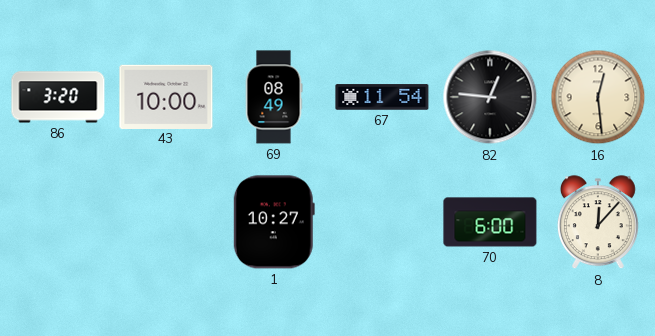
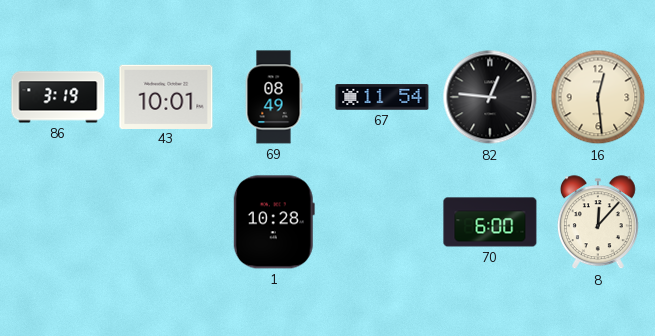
86: 3:20 -> 3:19 (58, 97)
43: 10:00 -> 10:01 (166, 96)
1: 10:27 -> 10:28 (274, 222)
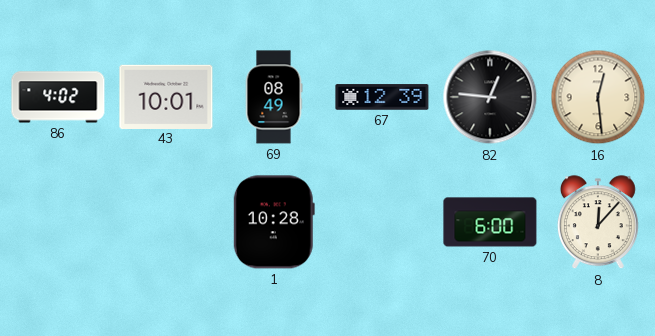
86: 3:19 -> 4:02 (58, 97)
67: 11:54 -> 12:39 (382, 97)
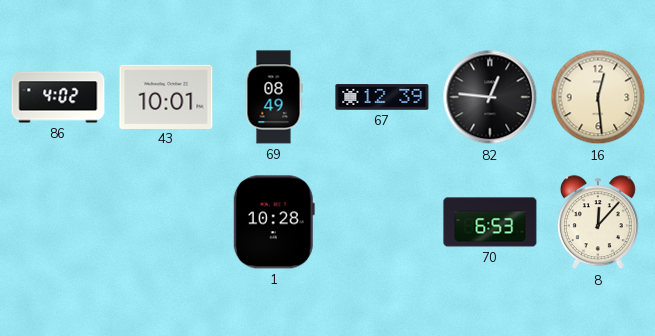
70: 6:00 -> 6:53 (490, 222)
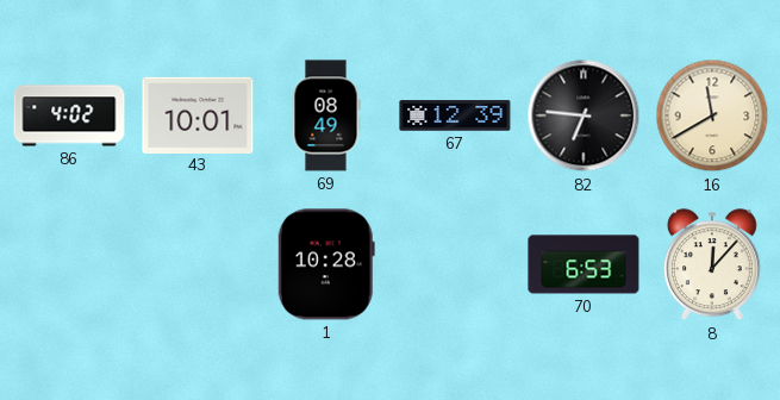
82: 12:46 -> 6:46 (584, 115)
16: 12:29 -> 11:40 (712, 115)
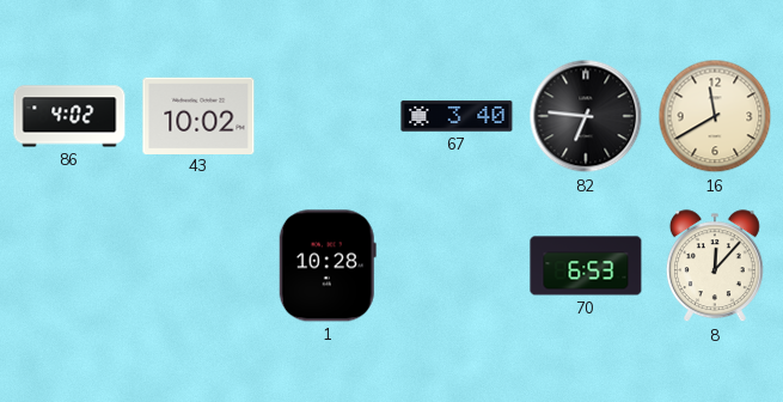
43: 10:01 -> 10:02 (198, 115)
69: 08:49 -> none (326, 115)
67: 12:39 -> 3:40 (457, 116)
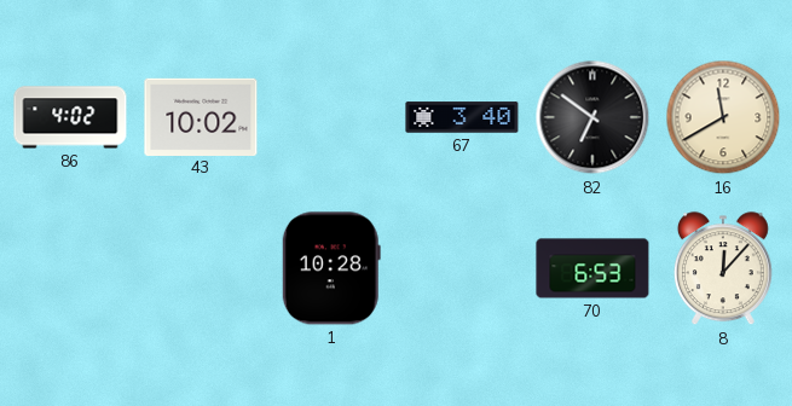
82: 6:46 -> 6:51 (592, 117)
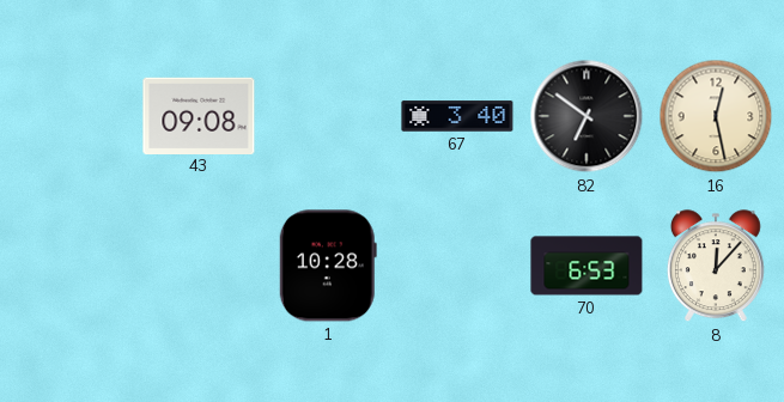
86: 4:02 -> none (70, 117)
43: 10:02 -> 09:08 (199, 115)
16: 11:40 -> 12:28 (716, 116)
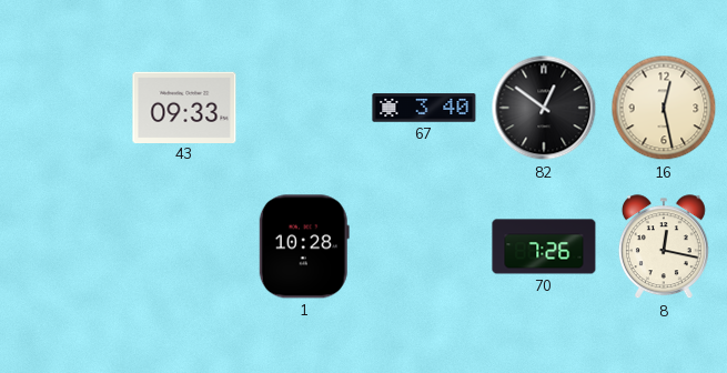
43: 09:08 -> 09:33 (184, 107)
82: 6:51 -> 12:51 (544, 108)
70: 6:53 -> 7:26 (544, 246)
8: 12:07 -> 12:17 (664, 248)
